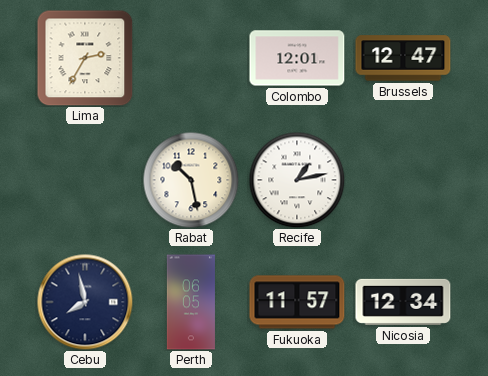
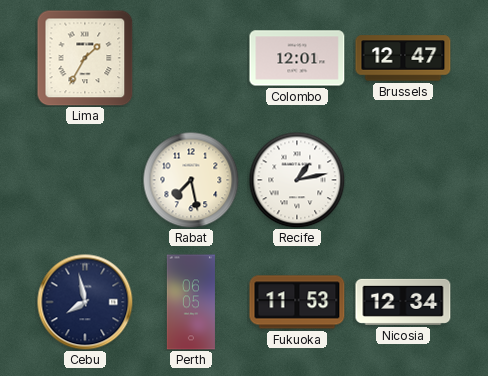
Lima: 2:35 -> 1:35 (85, 58)
Rabat: 10:28 -> 7:28 (191, 180)
Fukuoka: 11:57 -> 11:53 (297, 302)
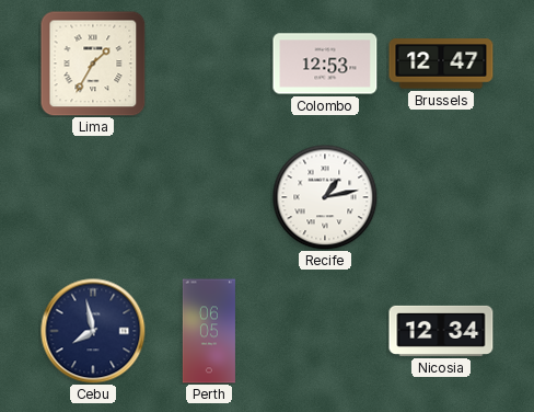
Colombo: 12:01 -> 12:53 (325, 64)
Rabat: 7:28 -> none (191, 180)
Fukuoka: 11:53 -> none (297, 302)
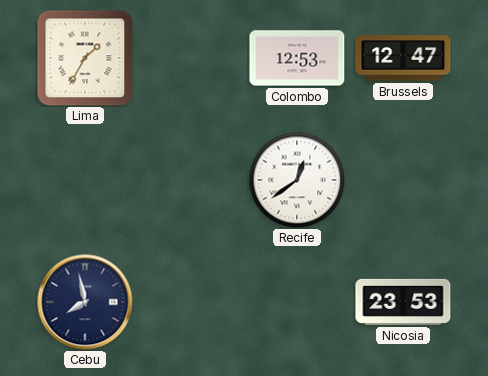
Recife: 1:13 -> 12:39 (297, 180)
Perth: 06:05 -> none (209, 331)
Nicosia: 12:34 -> 23:53 (403, 302)
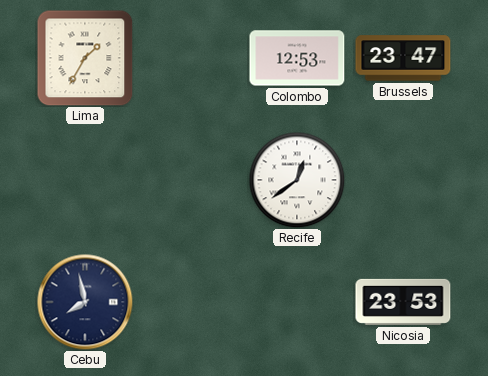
Brussels: 12:47 -> 23:47 (403, 58)
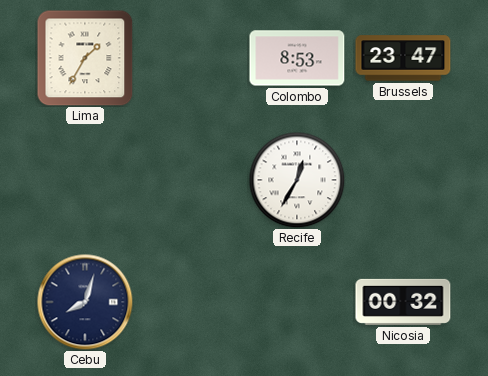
Colombo: 12:53 -> 8:53 (297, 58)
Recife: 12:39 -> 12:35 (297, 180)
Cebu: 7:58 -> 8:03 (85, 302)
Nicosia: 23:53 -> 00:32 (403, 302)
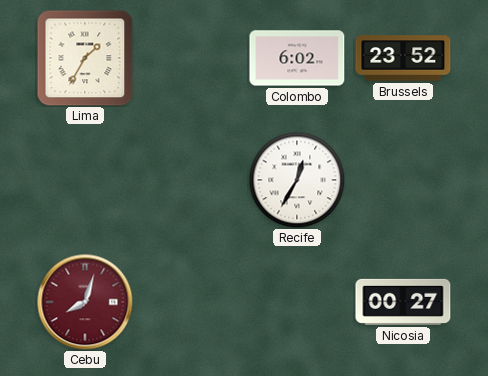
Colombo: 8:53 -> 6:02 (297, 58)
Brussels: 23:47 -> 23:52 (403, 58)
Cebu dial: navy -> burgundy (85, 302)
Nicosia: 00:32 -> 00:27 (403, 302)
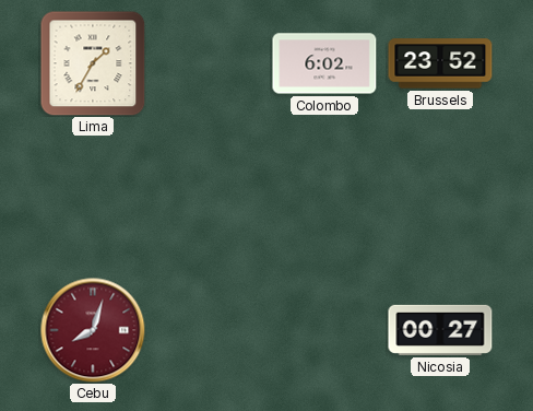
Recife: 12:35 -> none (297, 180)
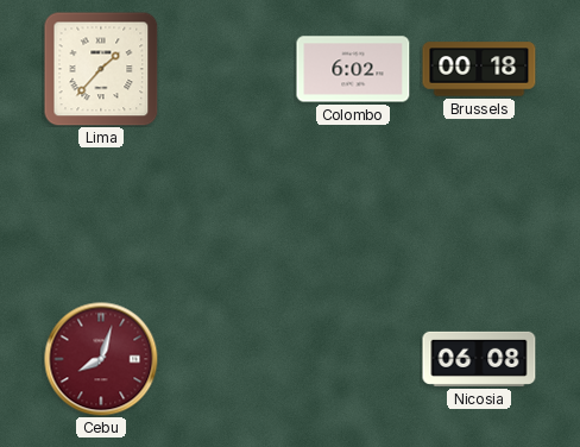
Lima: 1:35 -> 1:37 (101, 69)
Brussels: 23:52 -> 00:18 (479, 69)
Nicosia: 00:27 -> 06:08 (479, 359)
